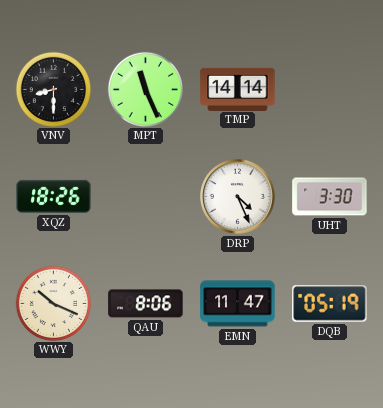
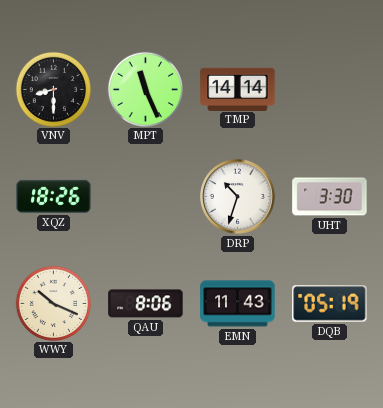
DRP: 4:26 -> 10:33 (238, 197)
EMN: 11:47 -> 11:43 (238, 304)
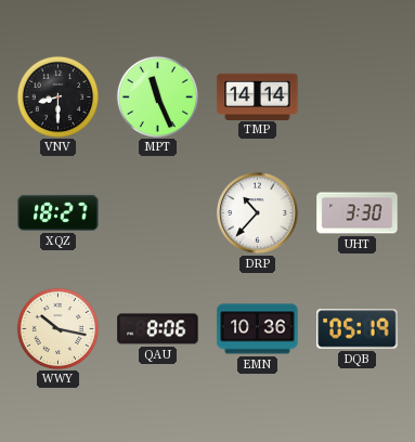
XQZ: 18:26 -> 18:27 (59, 212)
DRP: 10:33 -> 10:37 (258, 213)
WWY: 10:19 -> 10:17 (57, 328)
EMN: 11:43 -> 10:36 (258, 329)
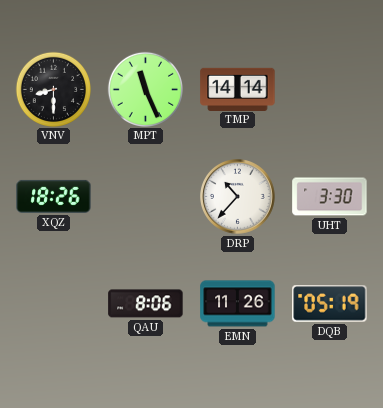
XQZ: 18:27 -> 18:26 (54, 196)
WWY: 10:17 -> none (57, 328)
EMN: 10:36 -> 11:26 (238, 304)
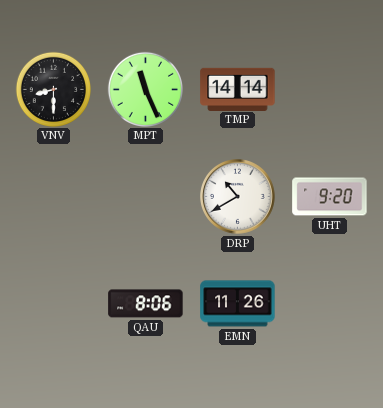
XQZ: 18:26 -> none (54, 196)
DRP: 10:37 -> 10:40 (238, 197)
UHT: 3:30 -> 9:20 (330, 197)
DQB: 05:19 -> none (330, 304)
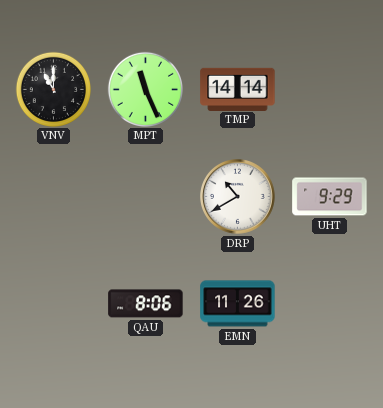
VNV: 8:30 -> 11:00 (53, 89)
UHT: 9:20 -> 9:29 (330, 197)
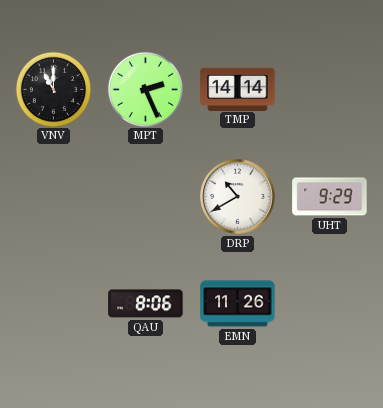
MPT: 11:26 -> 2:26 (145, 89)
